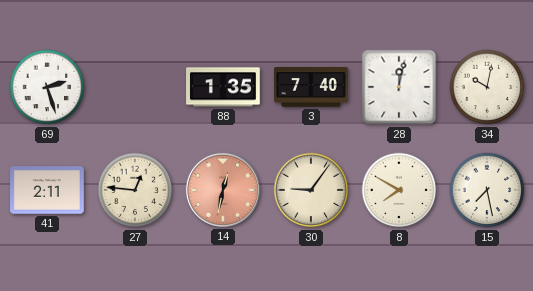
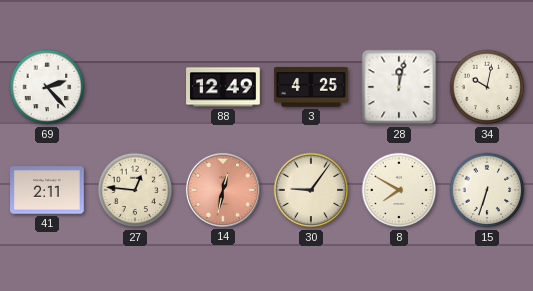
69: 2:27 -> 2:23 (47, 87)
88: 1:35 -> 12:49 (223, 87)
3: 7:40 -> 4:25 (311, 87)
15: 7:28 -> 6:33 (487, 190)
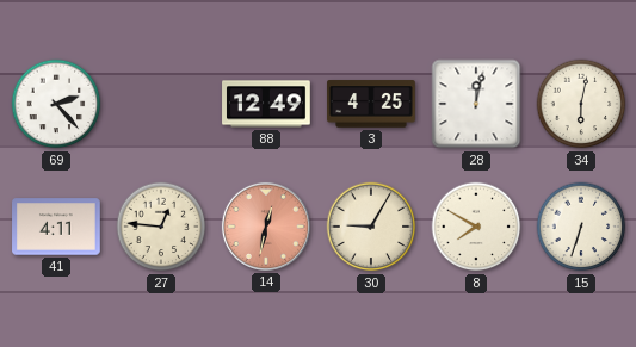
34: 10:02 -> 6:02 (581, 104)
41: 2:11 -> 4:11 (56, 227)
30: 9:06 -> 9:05 (371, 227)
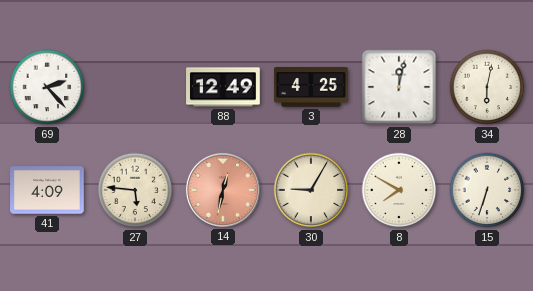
41: 4:11 -> 4:09 (47, 190)
27: 12:46 -> 5:46 (135, 190)
